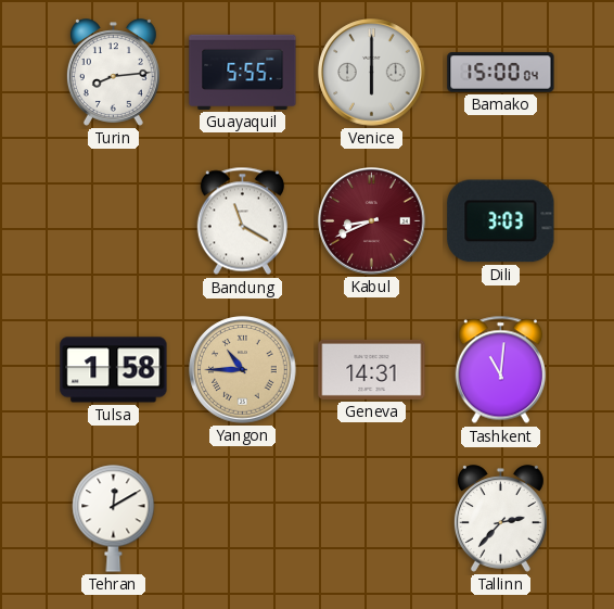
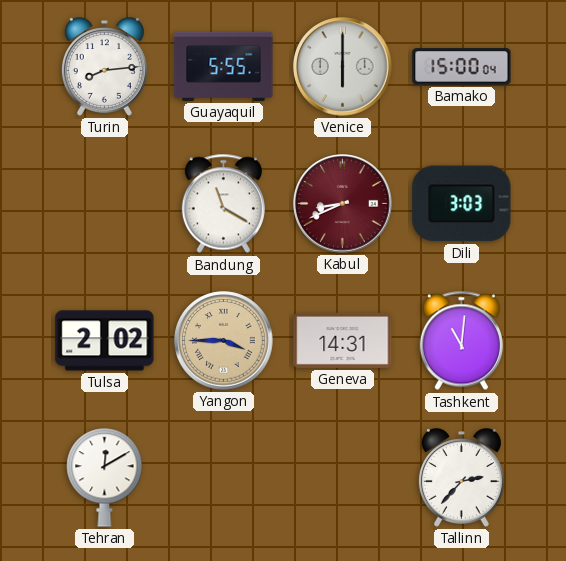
Tulsa: 1:58 -> 2:02 (105, 341)
Yangon: 10:45 -> 3:45 (224, 341)
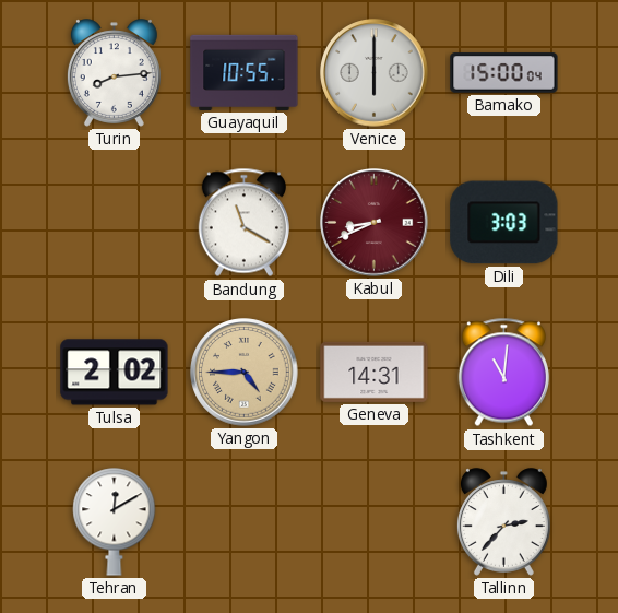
Guayaquil: 5:55 -> 10:55 (245, 72)
Yangon: 3:45 -> 4:45 (245, 373)
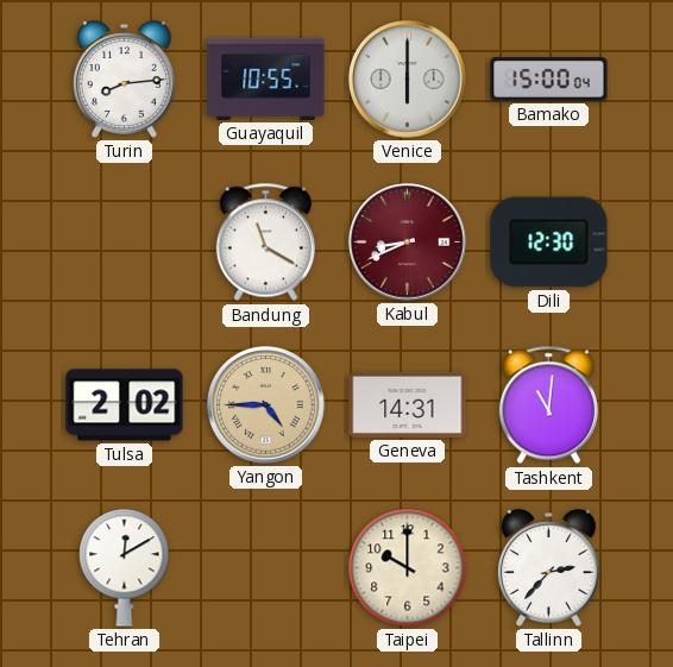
Dili: 3:03 -> 12:30 (549, 243)
Taipei: none -> 10:00 (408, 568)
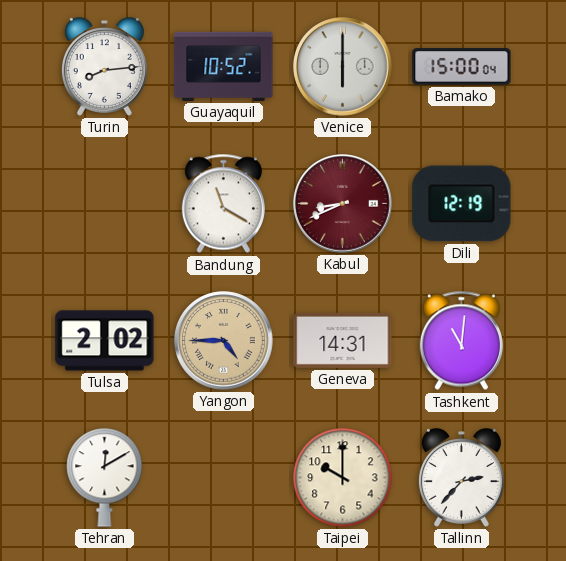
Guayaquil: 10:55 -> 10:52 (224, 66)
Dili: 12:30 -> 12:19 (462, 204)
